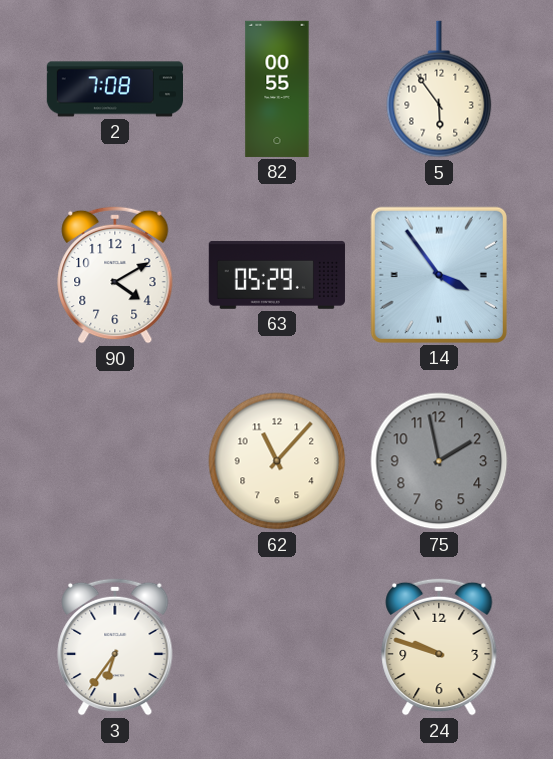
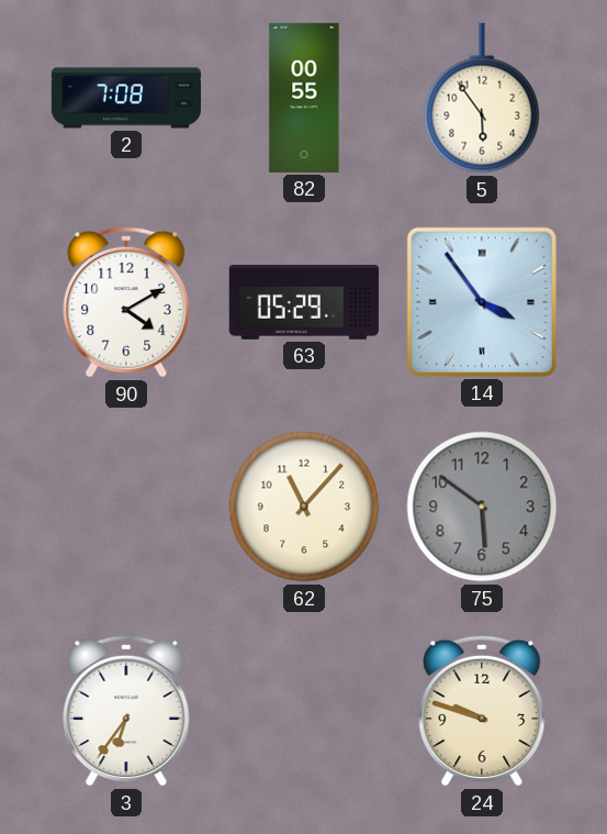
75: 1:58 -> 5:51 (482, 507)
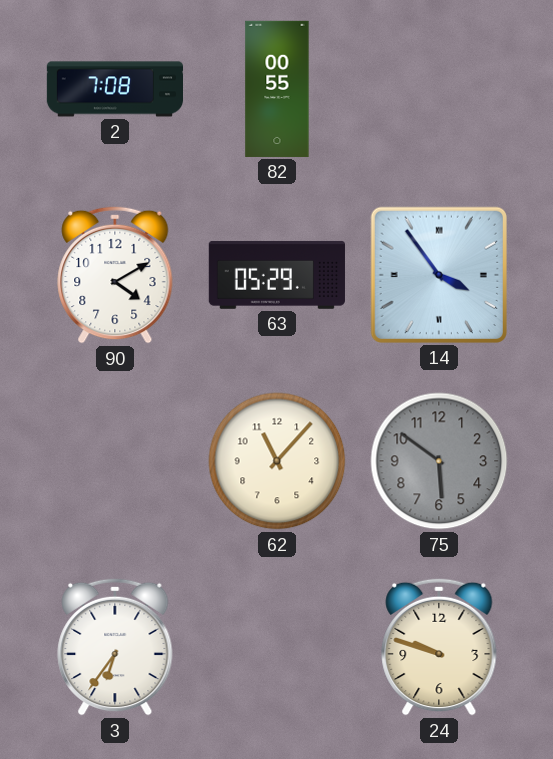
5: 5:54 -> none (482, 98)
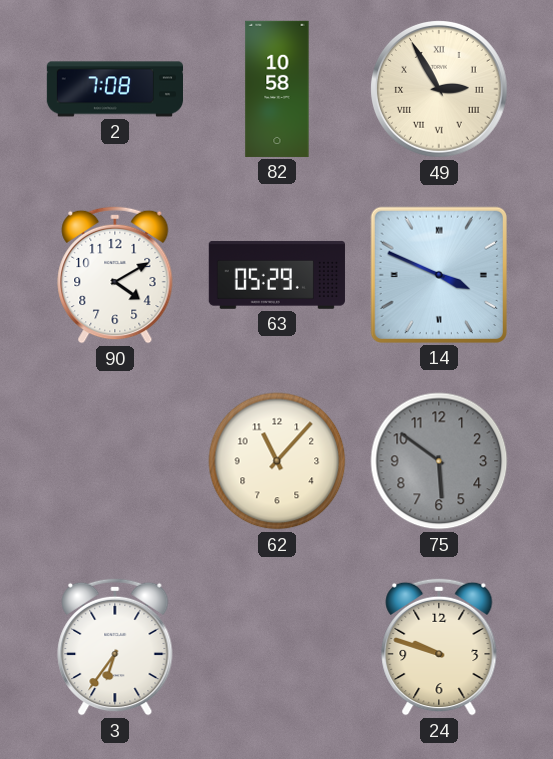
82: 00:55 -> 10:58 (277, 89)
49: none -> 2:55 (440, 90)
14: 3:54 -> 3:49 (439, 275)
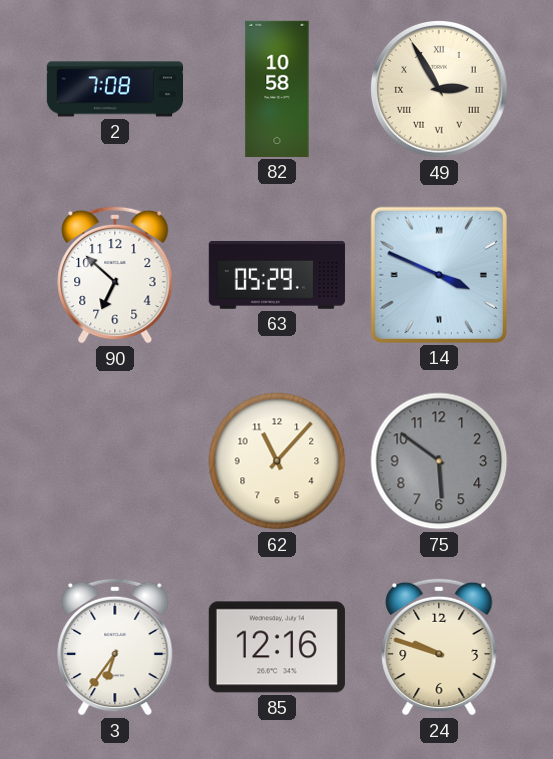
90: 4:10 -> 6:52 (115, 275)
85: none -> 12:16 (277, 647)
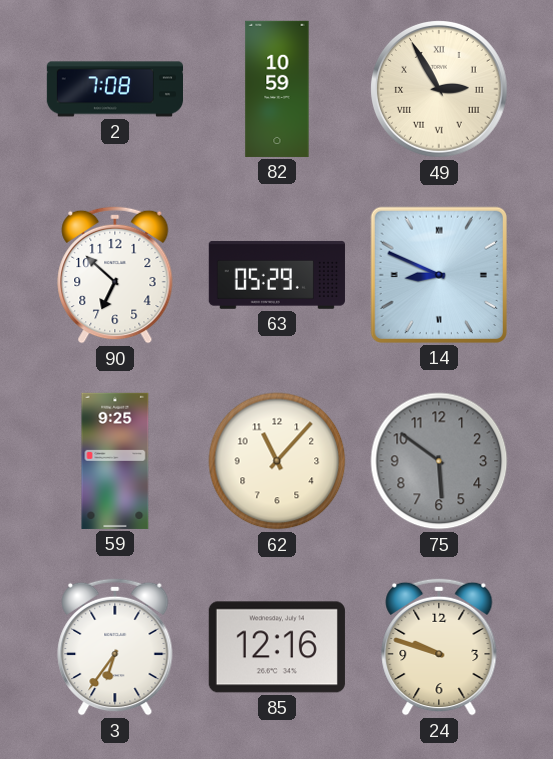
82: 10:58 -> 10:59 (277, 89)
14: 3:49 -> 8:49 (439, 275)
59: none -> 9:25 (115, 461)
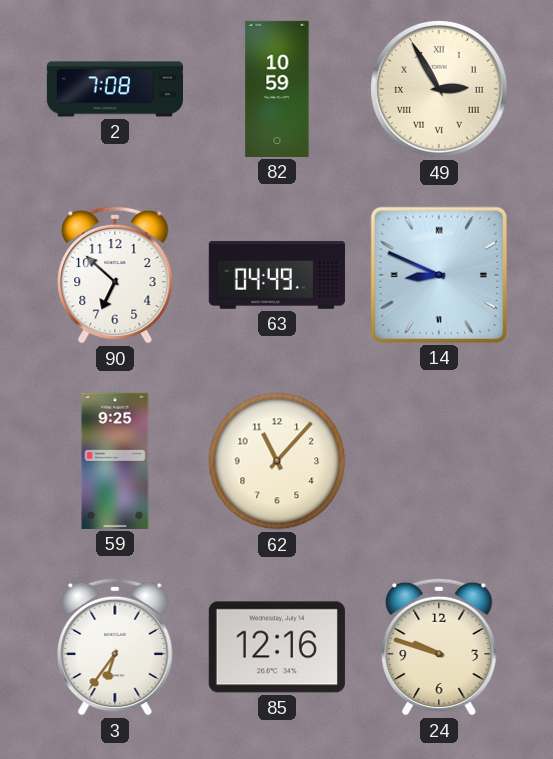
63: 05:29 -> 04:49 (277, 275)
75: 5:51 -> none (439, 461)
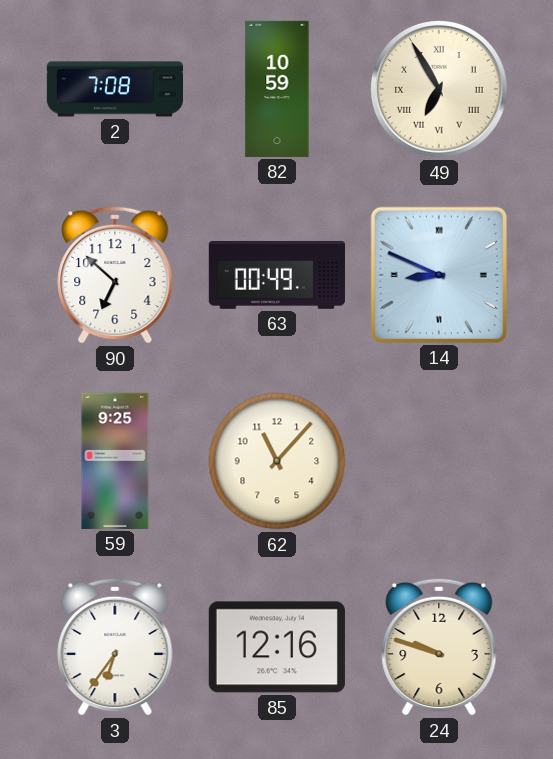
49: 2:55 -> 6:55 (440, 90)
63: 04:49 -> 00:49 (277, 275)
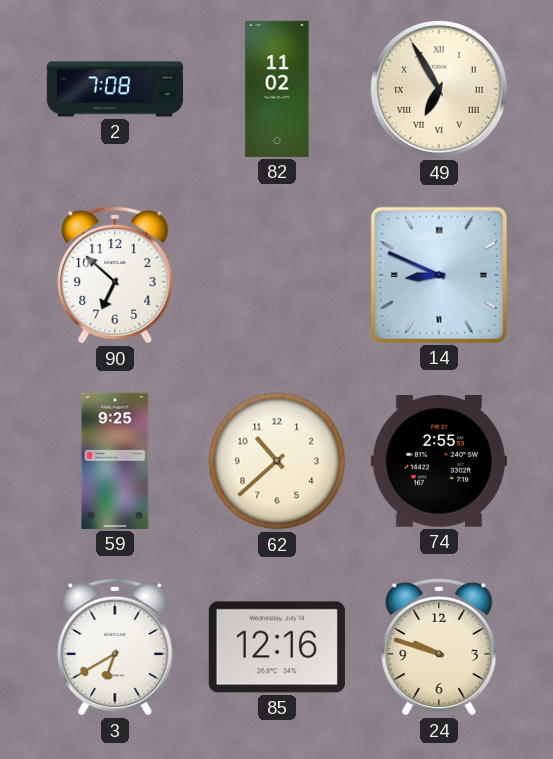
82: 10:59 -> 11:02 (277, 89)
63: 00:49 -> none (277, 275)
62: 11:07 -> 10:38 (277, 461)
74: none -> 2:55 (439, 461)
3: 6:36 -> 6:40 (115, 647)
